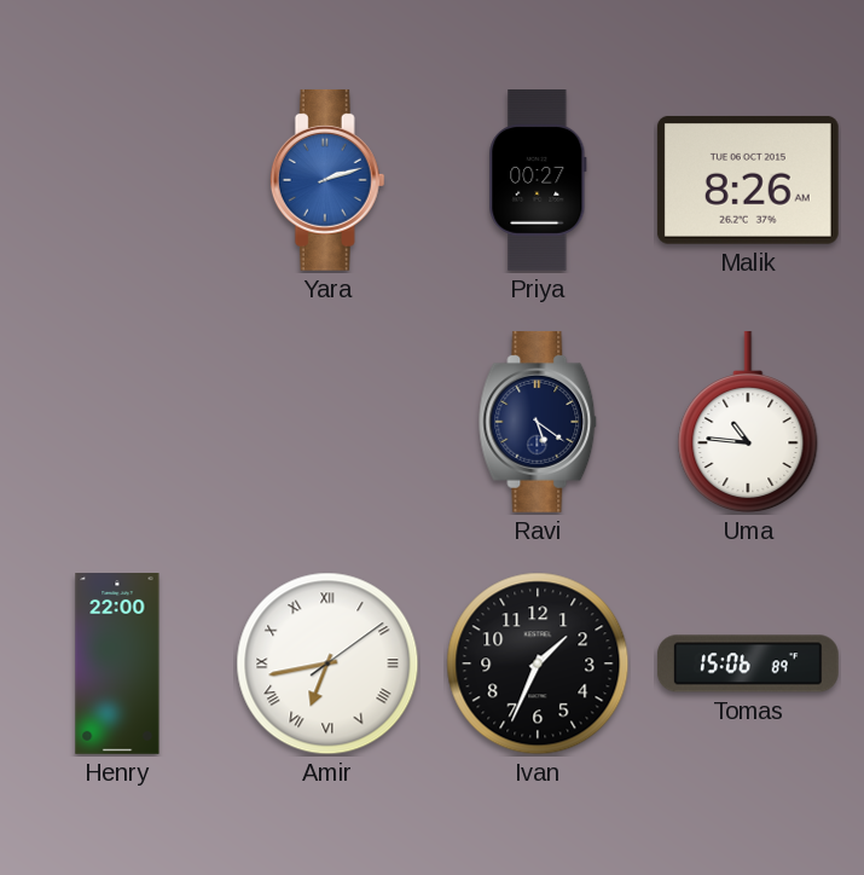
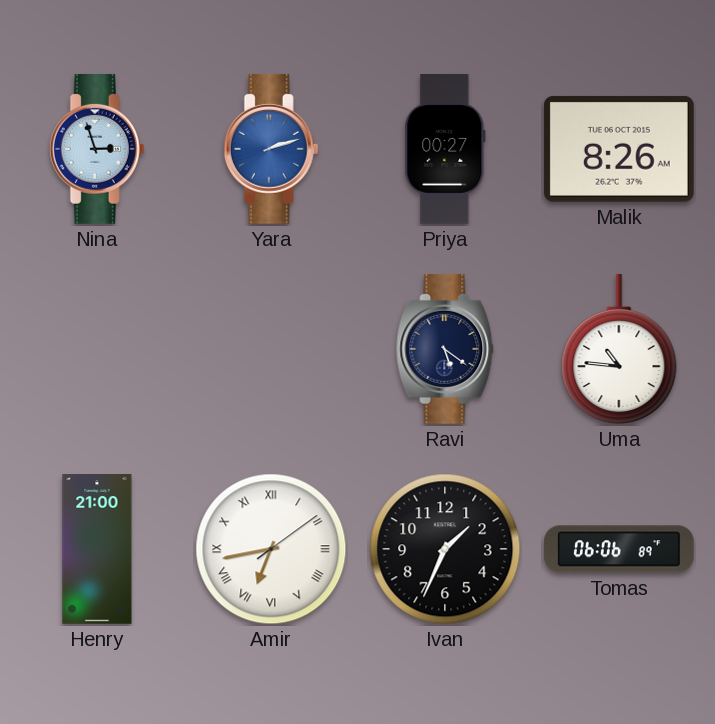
Nina: none -> 2:57 (97, 149)
Henry: 22:00 -> 21:00 (97, 550)
Tomas: 15:06 -> 06:06 (619, 549)
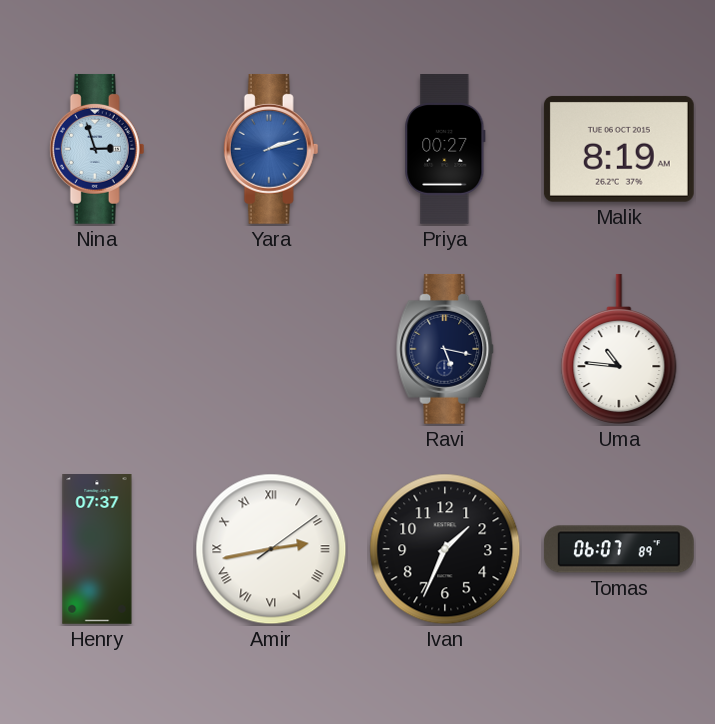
Malik: 8:26 -> 8:19 (619, 149)
Ravi: 5:21 -> 5:17 (445, 349)
Henry: 21:00 -> 07:37 (97, 550)
Amir: 6:43 -> 2:43 (271, 549)
Tomas: 06:06 -> 06:07 (619, 549)
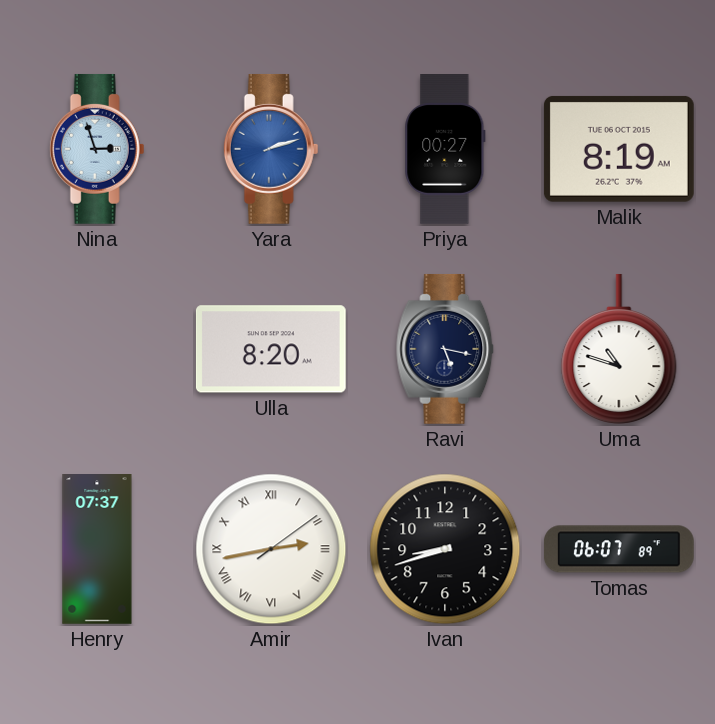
Ulla: none -> 8:20 (271, 349)
Uma: 10:46 -> 10:48 (619, 349)
Ivan: 1:34 -> 8:42 (445, 549)
